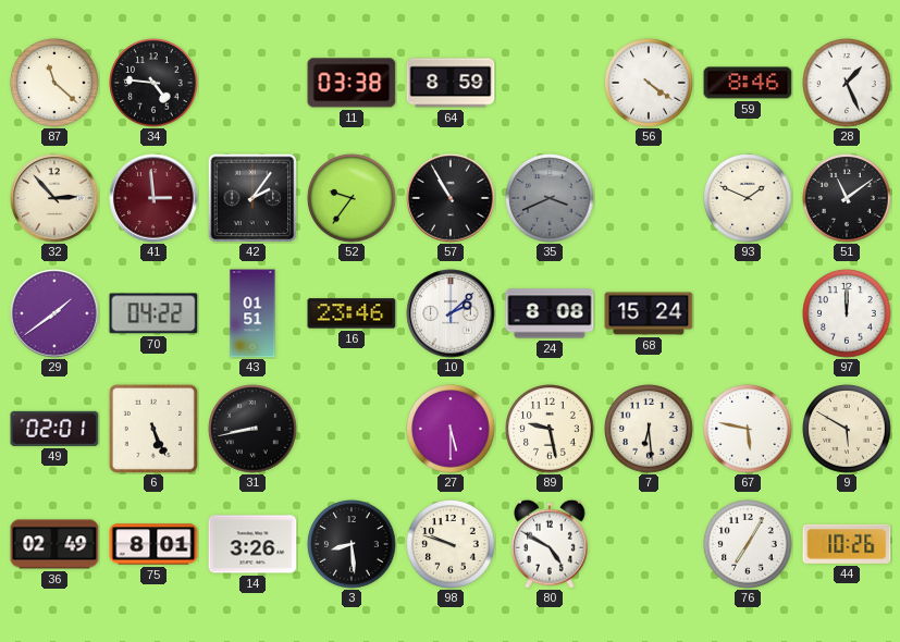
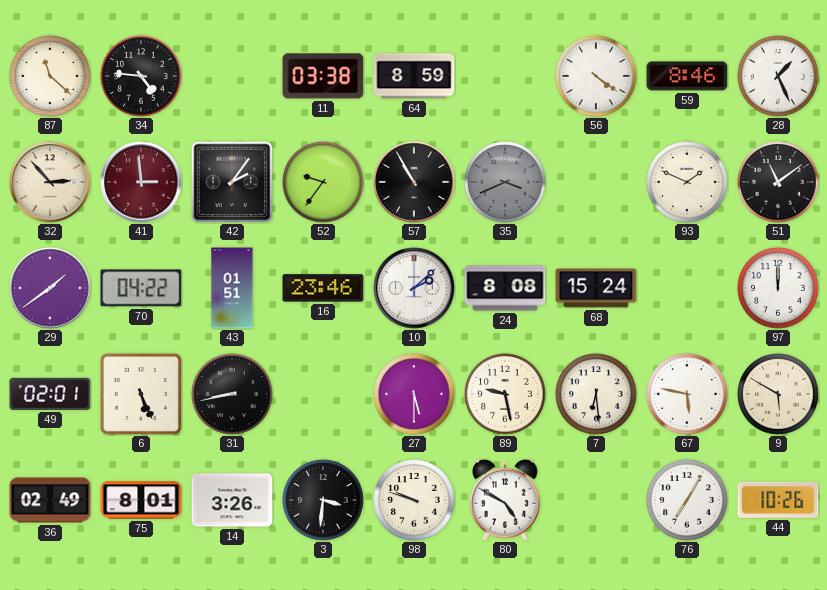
3: 8:29 -> 3:31 (323, 500)
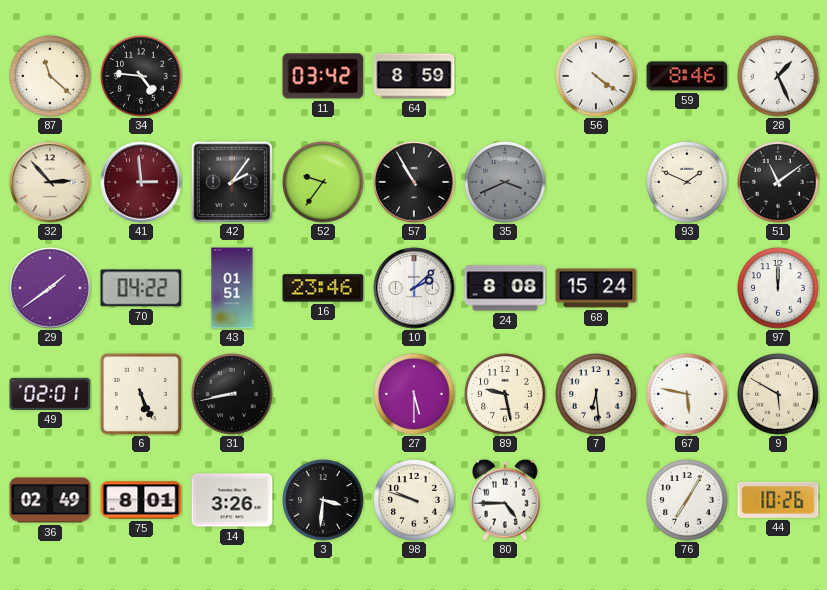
11: 03:38 -> 03:42 (323, 76)
80: 4:50 -> 4:45 (506, 500)
